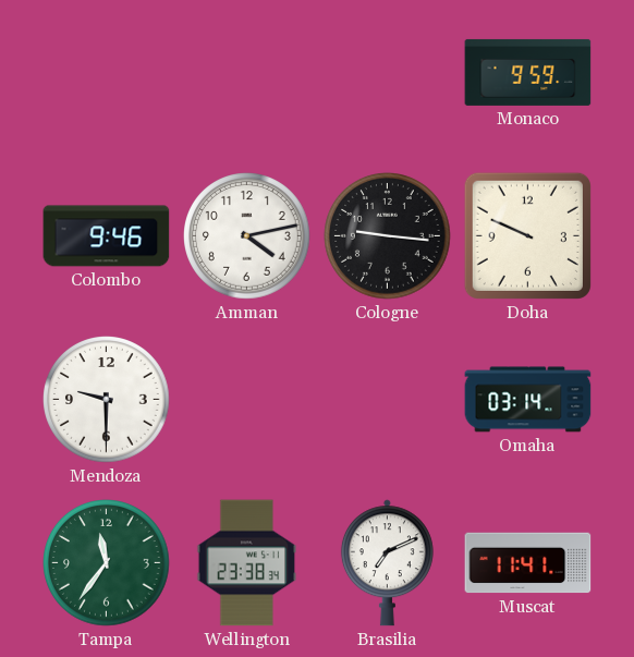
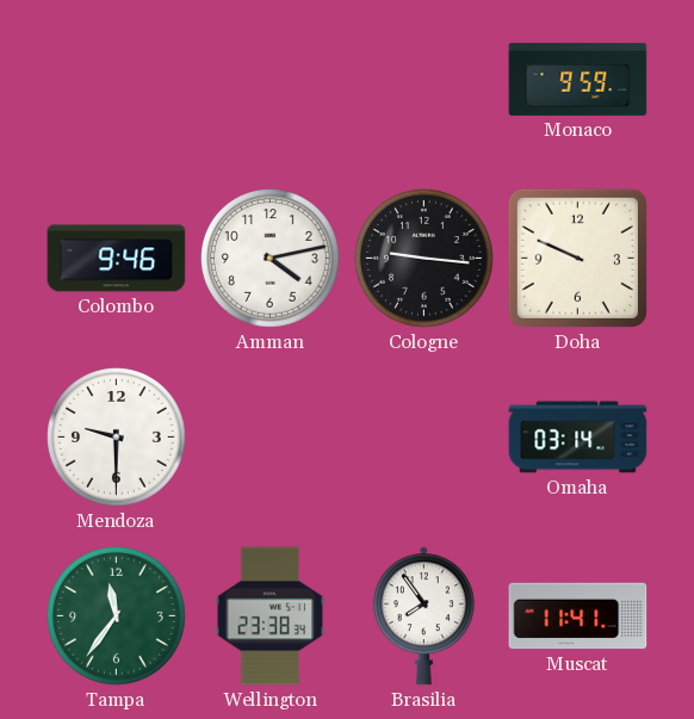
Brasilia: 7:11 -> 7:54 (423, 616)
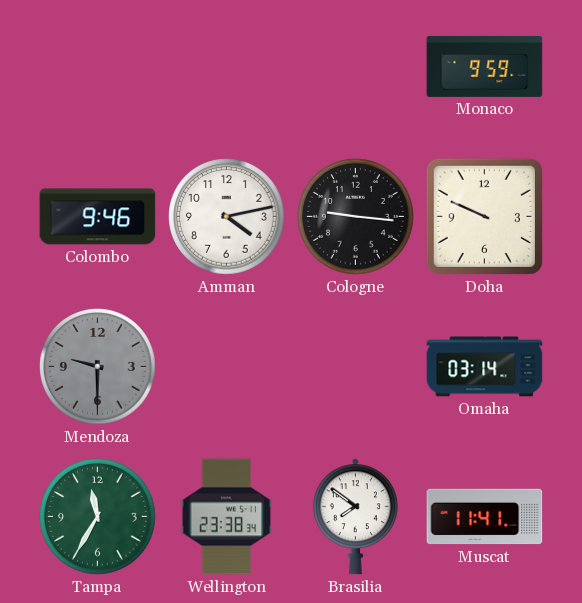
Mendoza dial: white -> grey (98, 367)
Tampa: 11:36 -> 11:35 (98, 517)
Brasilia: 7:54 -> 7:51 (355, 517)
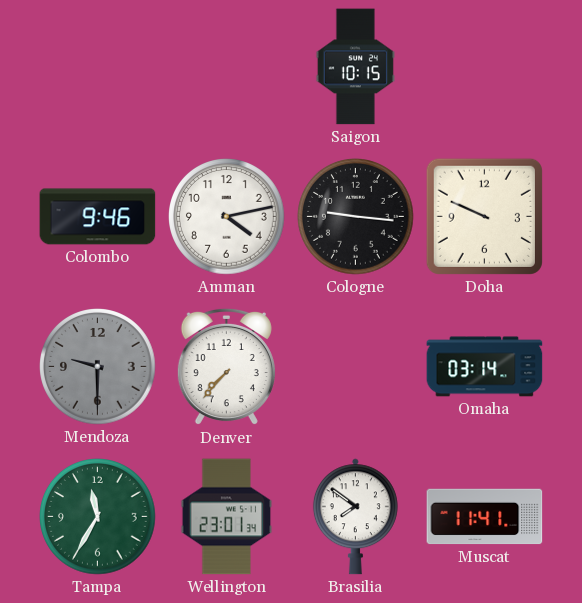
Saigon: none -> 10:15 (355, 67)
Monaco: 9:59 -> none (485, 66)
Denver: none -> 7:37 (226, 367)
Wellington: 23:38 -> 23:01 (227, 517)
